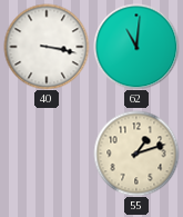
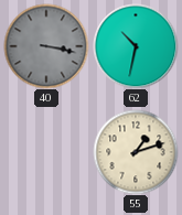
40 dial: white -> grey (46, 46)
62: 11:01 -> 10:32 (136, 46)
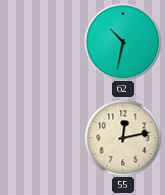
40: 3:17 -> none (46, 46)
55: 1:12 -> 12:13 (123, 138)
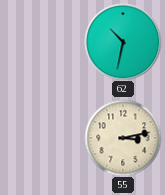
55: 12:13 -> 3:13 (123, 138)
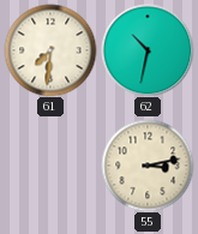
61: none -> 7:31 (50, 50)
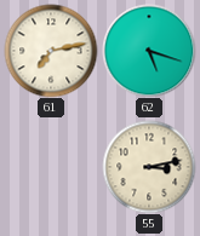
61: 7:31 -> 7:13 (51, 51)
62: 10:32 -> 5:18 (149, 51)
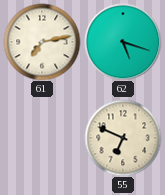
55: 3:13 -> 6:49 (123, 138)
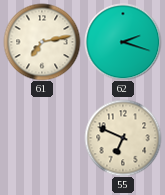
62: 5:18 -> 2:18 (123, 42)
